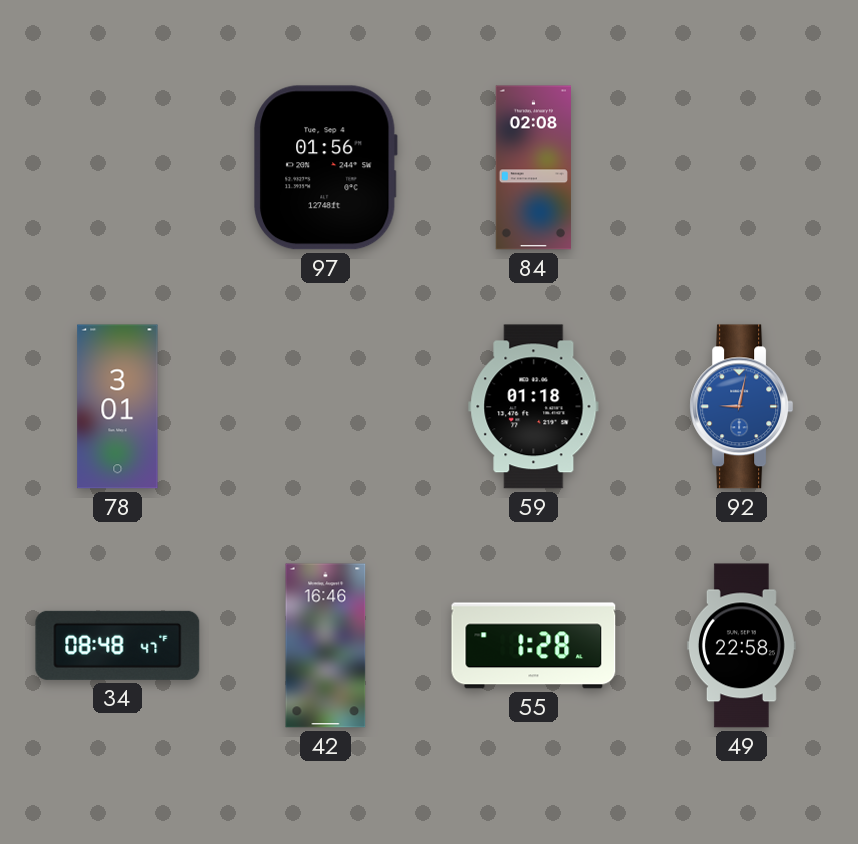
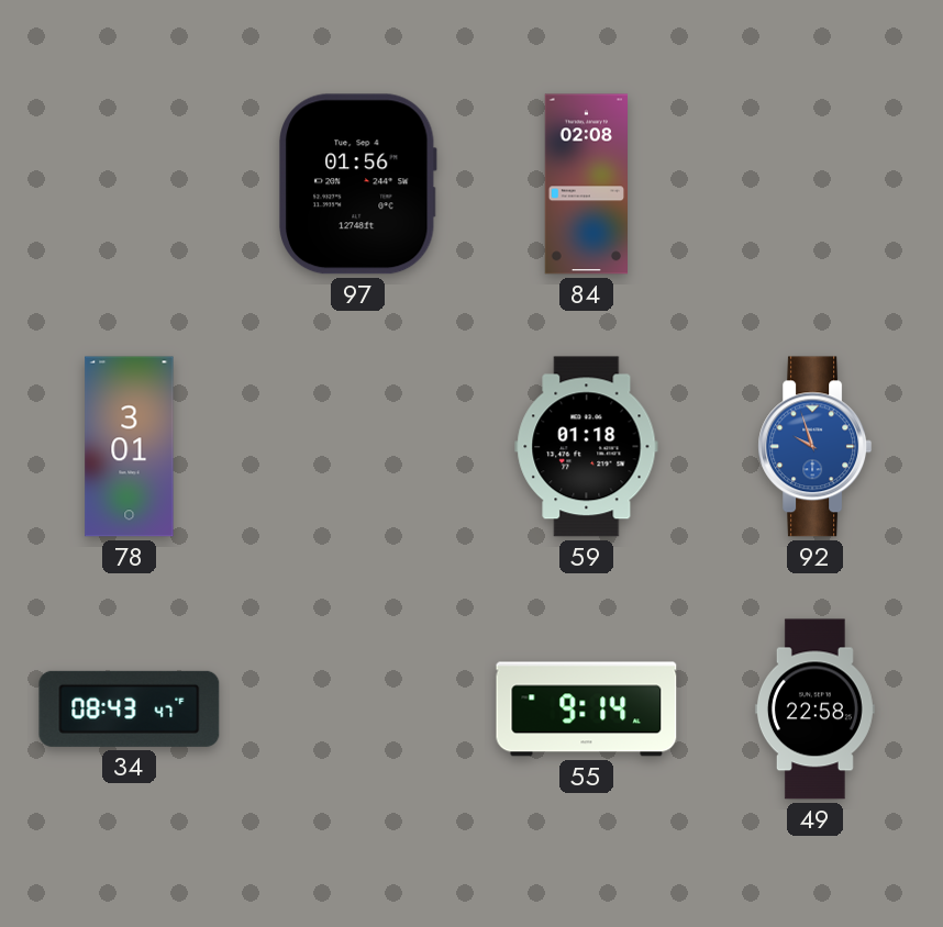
92: 9:02 -> 9:57 (816, 447)
34: 08:48 -> 08:43 (130, 708)
42: 16:46 -> none (326, 646)
55: 1:28 -> 9:14 (587, 710)
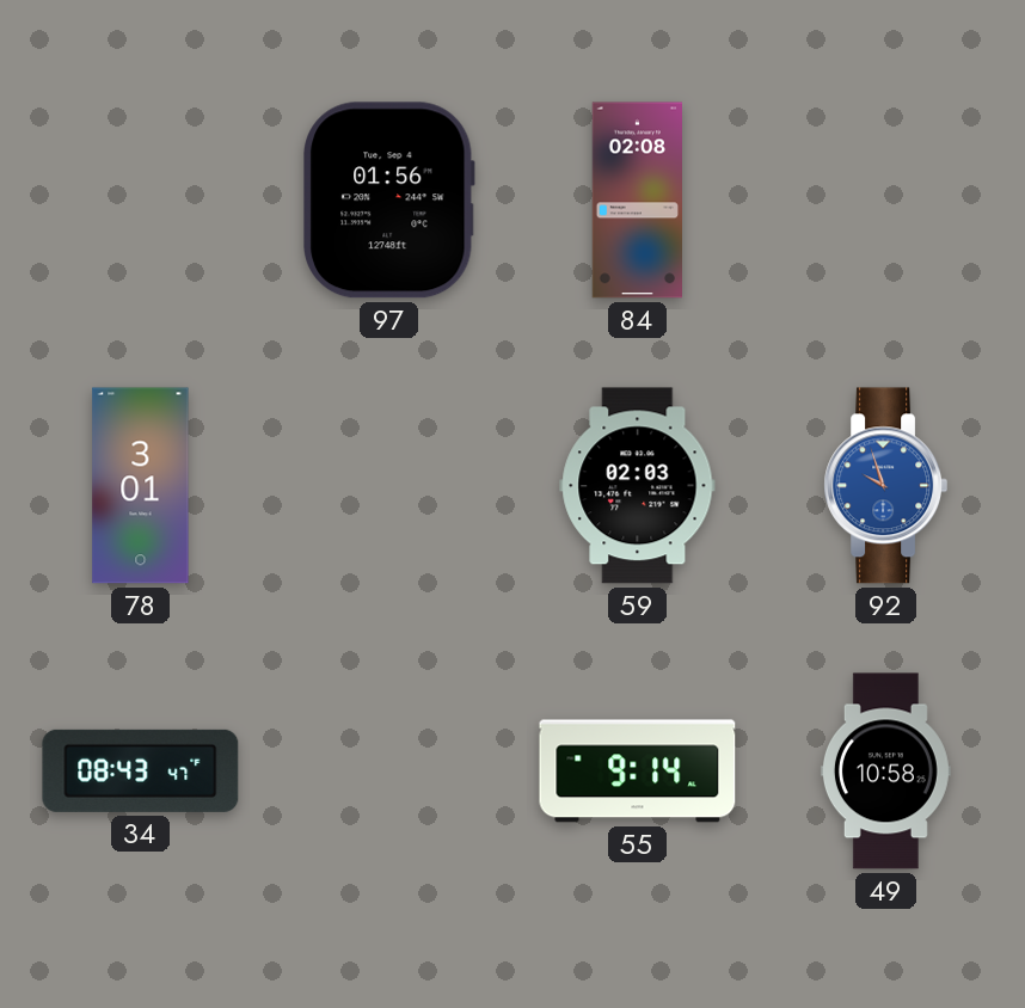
59: 01:18 -> 02:03 (638, 486)
49: 22:58 -> 10:58 (885, 772)
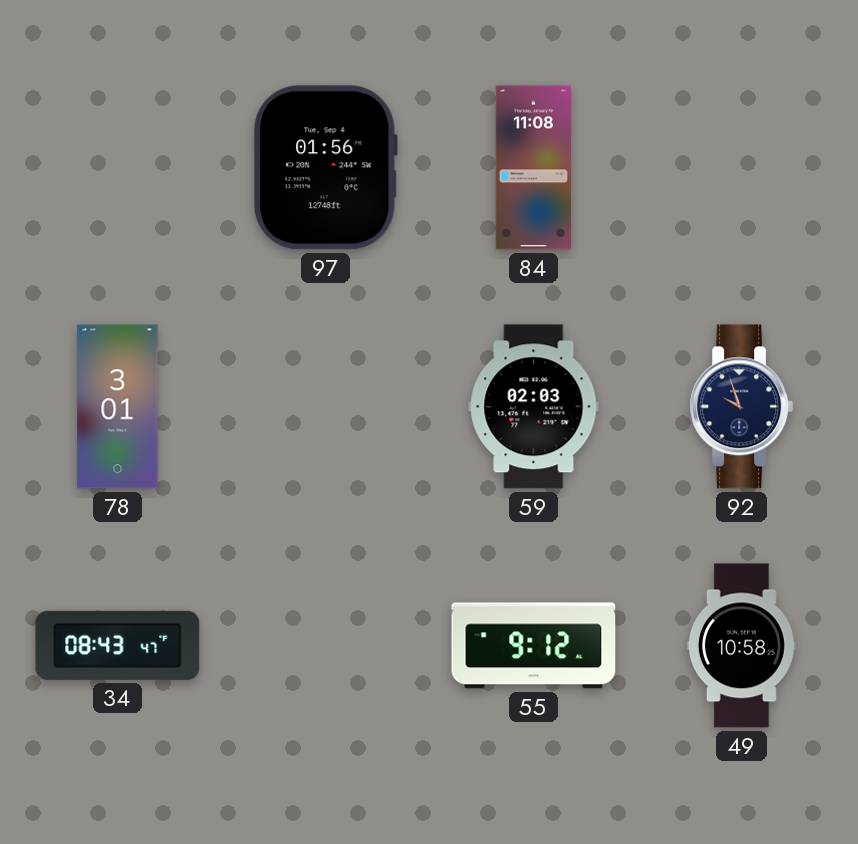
84: 02:08 -> 11:08 (533, 168)
92 dial: blue -> navy (742, 407)
55: 9:14 -> 9:12 (534, 646)
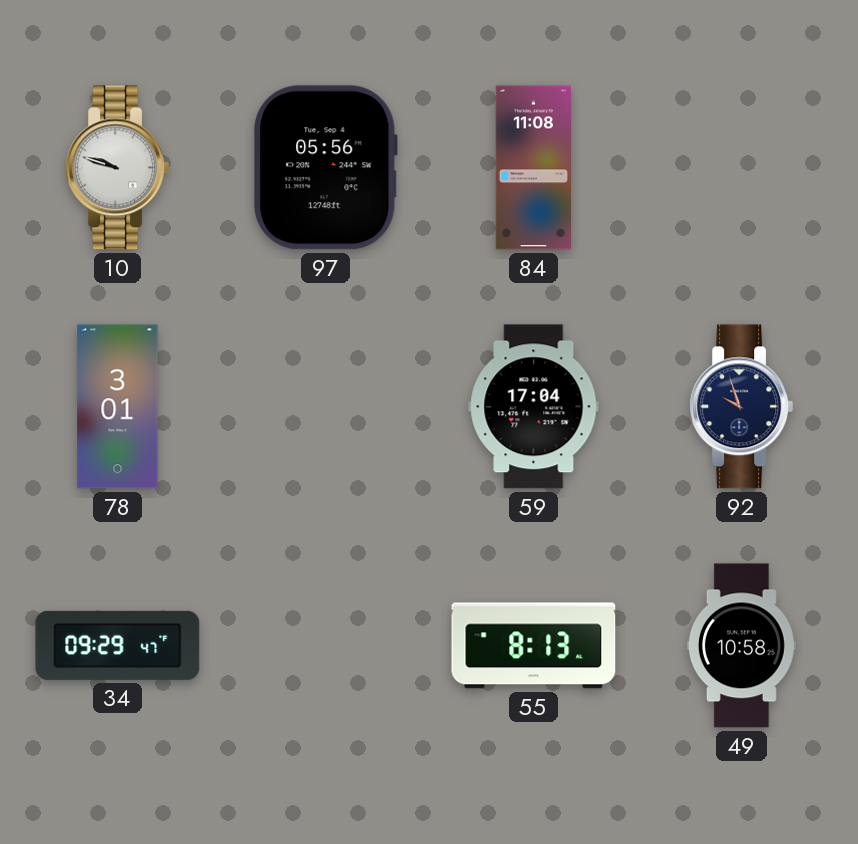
10: none -> 9:48 (118, 168)
97: 01:56 -> 05:56 (326, 168)
59: 02:03 -> 17:04 (534, 407)
34: 08:43 -> 09:29 (118, 645)
55: 9:12 -> 8:13 (534, 646)
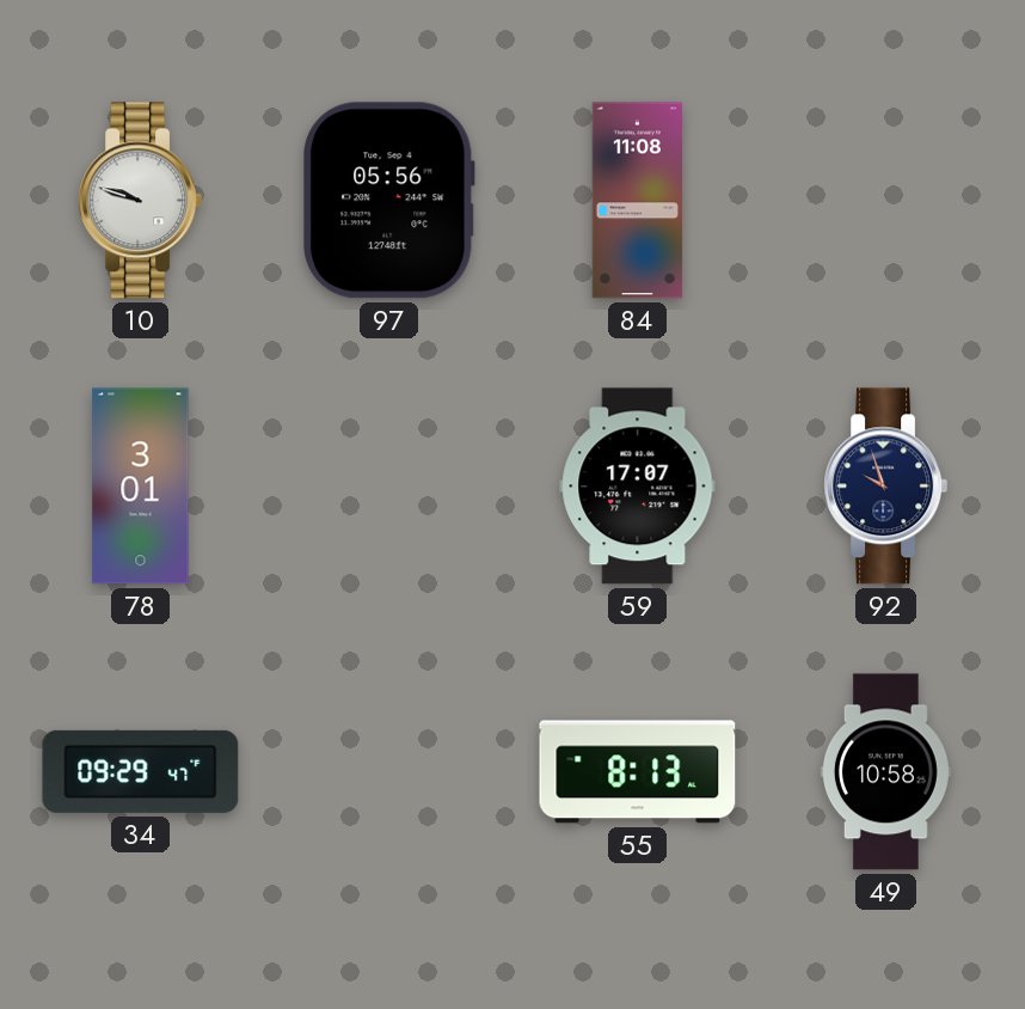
59: 17:04 -> 17:07 (638, 487)
